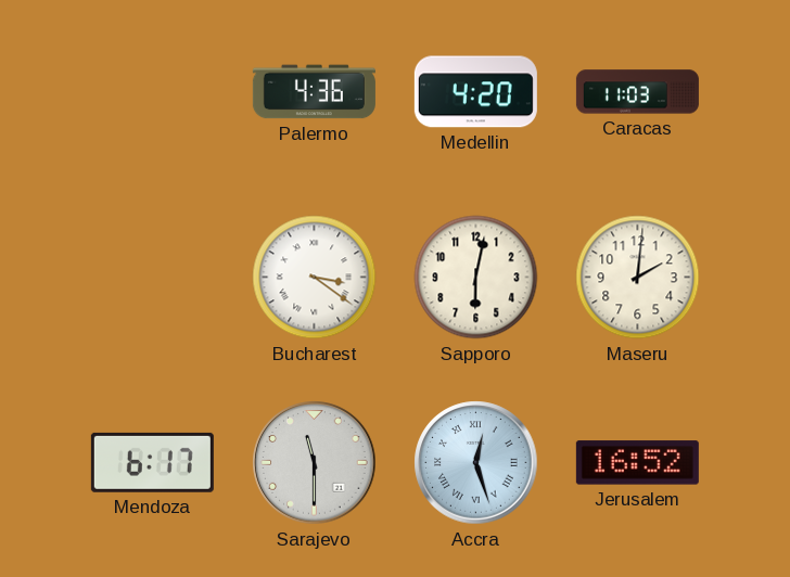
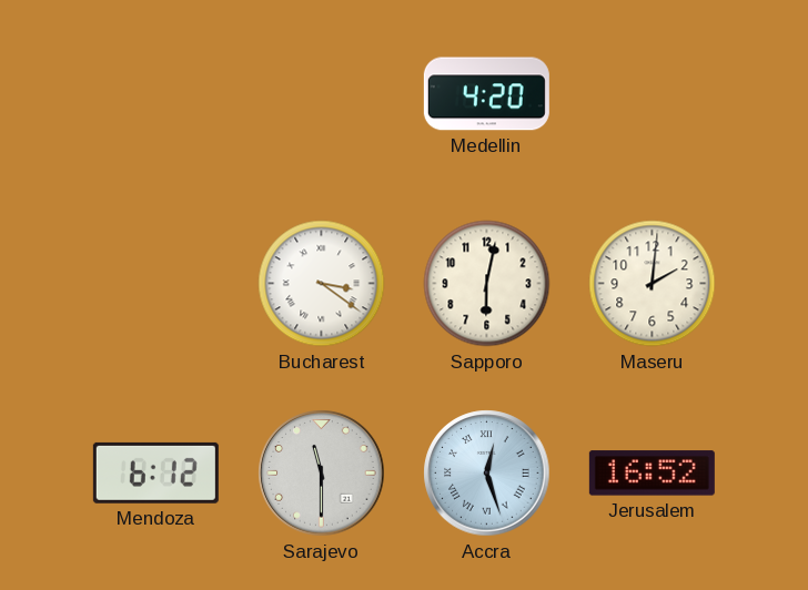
Palermo: 4:36 -> none (314, 92)
Caracas: 11:03 -> none (637, 92)
Mendoza: 6:17 -> 6:12 (155, 472)
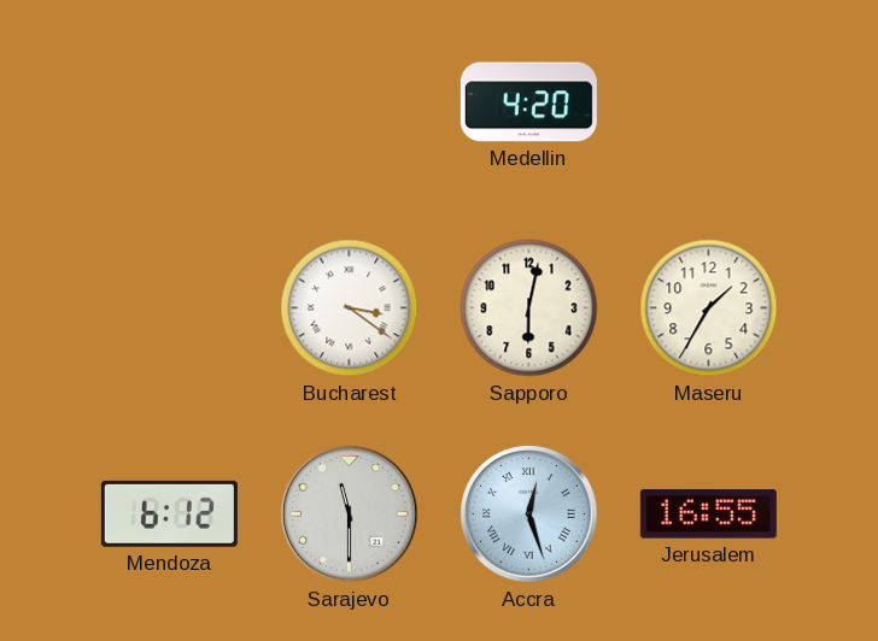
Maseru: 2:01 -> 1:35 (709, 308)
Jerusalem: 16:52 -> 16:55 (708, 514)
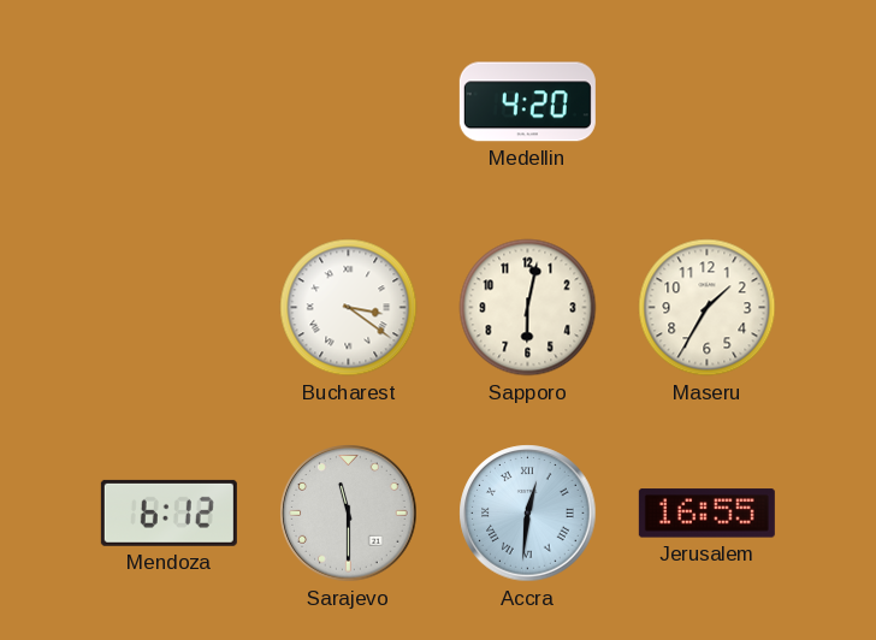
Accra: 12:27 -> 12:31 (528, 514)
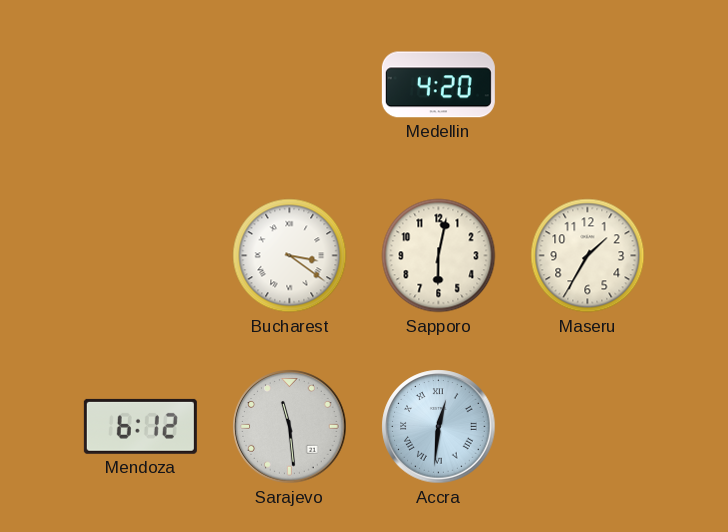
Sarajevo: 11:30 -> 11:29 (290, 427)
Jerusalem: 16:55 -> none (706, 514)
